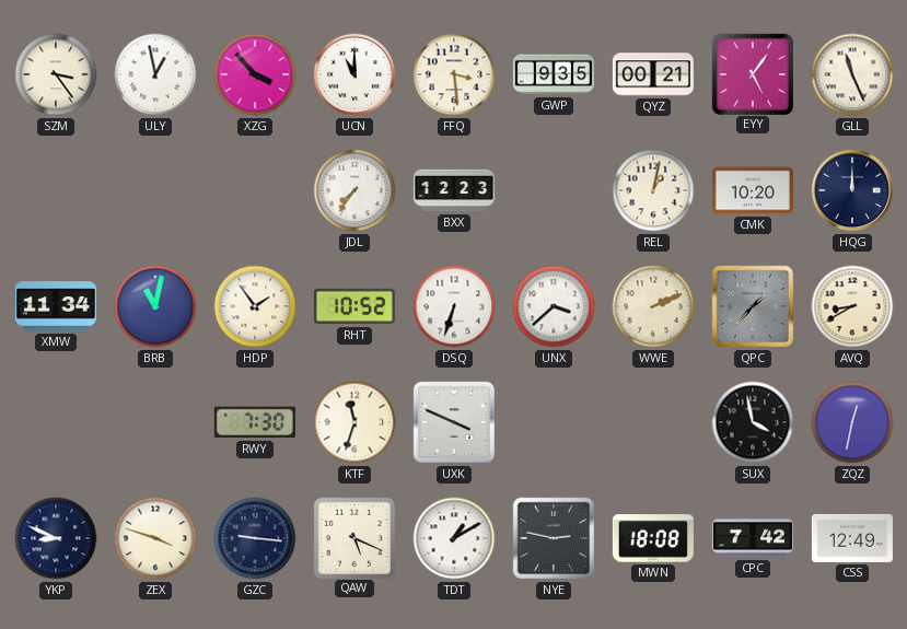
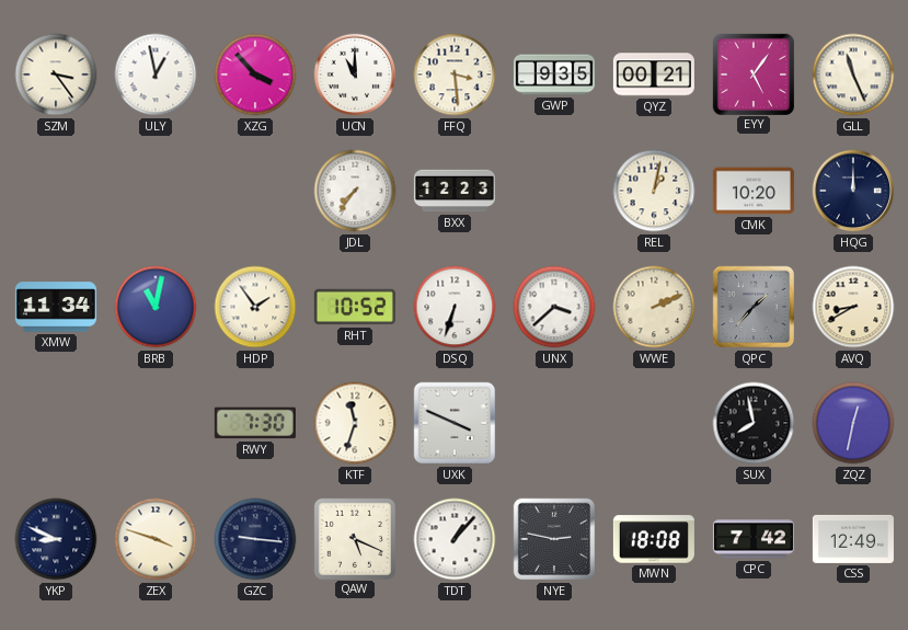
SUX: 3:58 -> 7:58 (754, 423)
TDT: 1:10 -> 1:07 (455, 539)
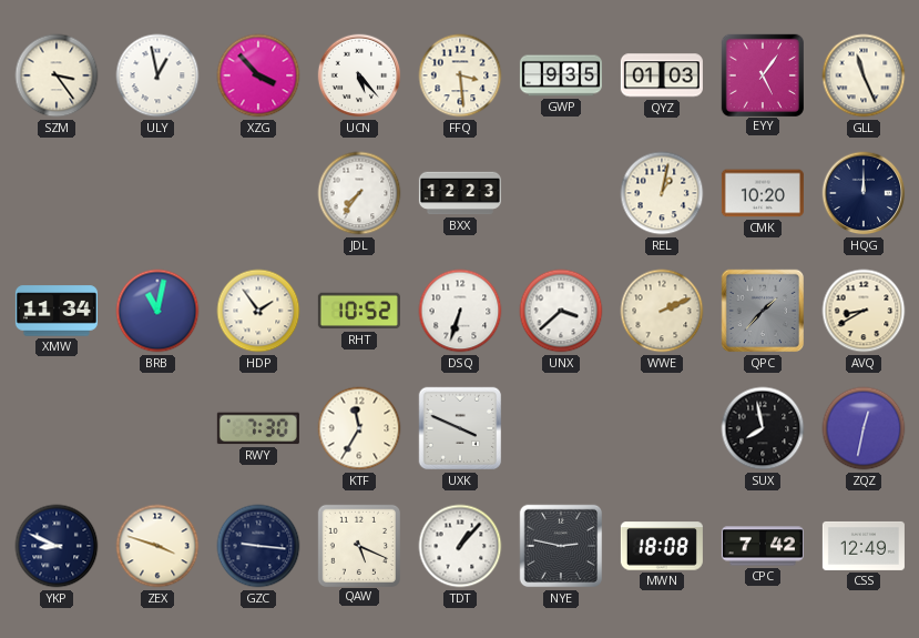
UCN: 11:00 -> 5:23 (359, 75)
QYZ: 00:21 -> 01:03 (662, 75)
KTF: 11:33 -> 11:35 (359, 428)
